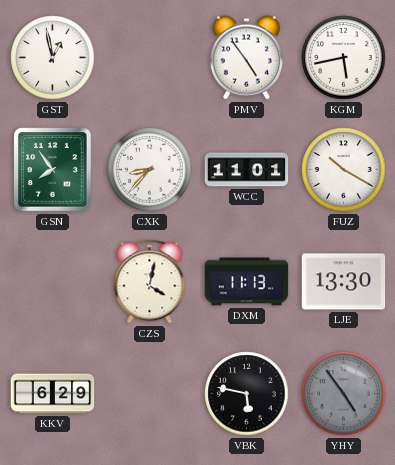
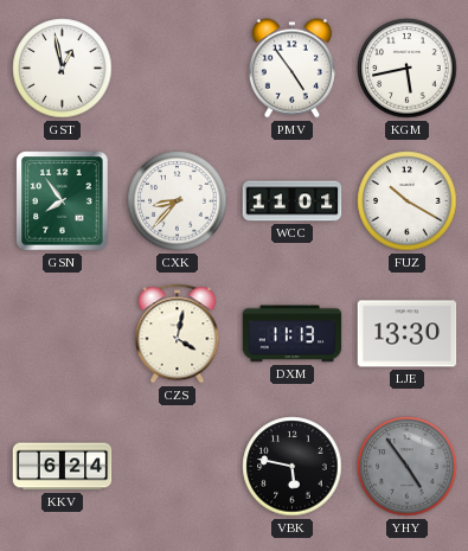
KKV: 6:29 -> 6:24 (63, 467)
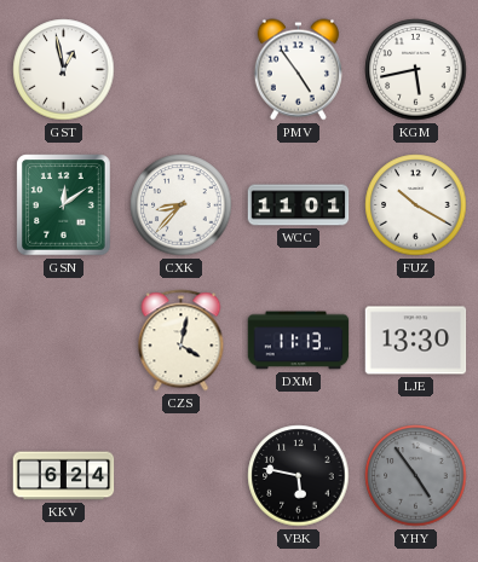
GSN: 7:54 -> 12:09 (64, 205)
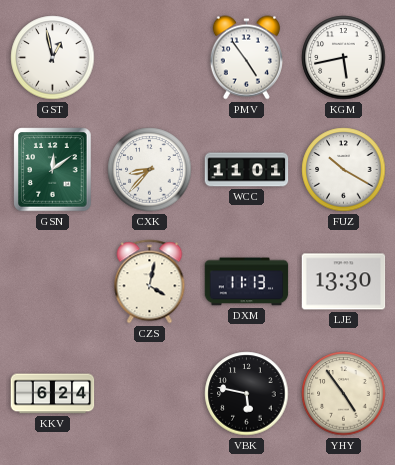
YHY dial: grey -> cream (344, 394)
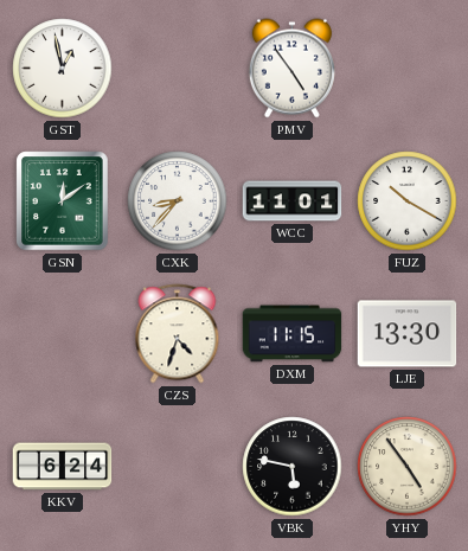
KGM: 5:43 -> none (344, 58)
CZS: 4:02 -> 4:33 (178, 334)
DXM: 11:13 -> 11:15 (293, 334)
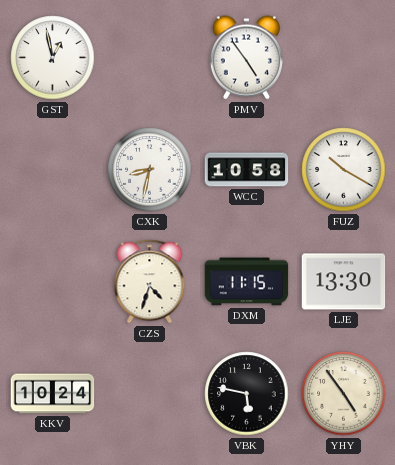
GSN: 12:09 -> none (63, 201)
CXK: 8:37 -> 8:32 (150, 170)
WCC: 11:01 -> 10:58 (247, 170)
KKV: 6:24 -> 10:24 (53, 394)
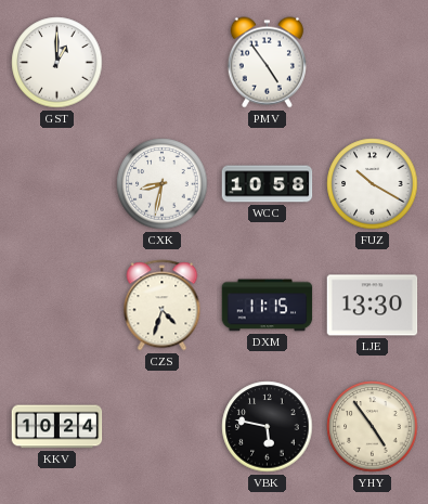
GST: 12:58 -> 1:00 (57, 63)
